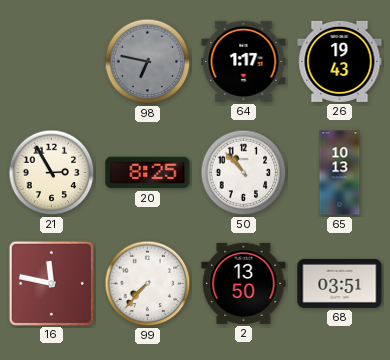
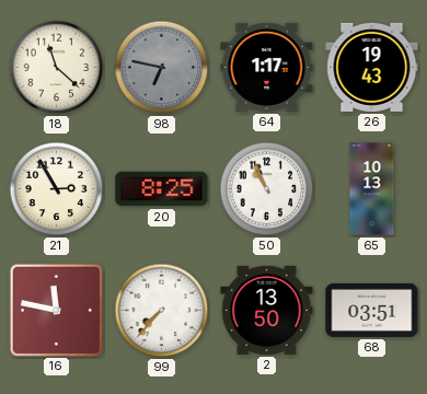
18: none -> 11:22 (57, 68)
50: 10:53 -> 10:56 (267, 189)
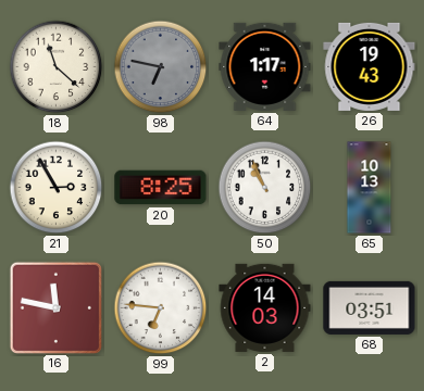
99: 7:37 -> 6:46 (161, 308)
2: 13:50 -> 14:03 (265, 307)
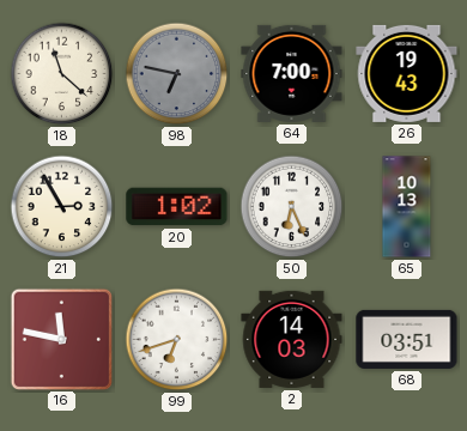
64: 1:17 -> 7:00 (292, 73)
20: 8:25 -> 1:02 (177, 207)
50: 10:56 -> 6:26 (292, 207)
99: 6:46 -> 6:42 (177, 340)
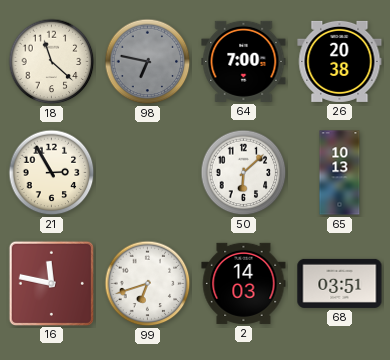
26: 19:43 -> 20:38 (340, 61)
20: 1:02 -> none (177, 207)
50: 6:26 -> 6:08 (244, 173)
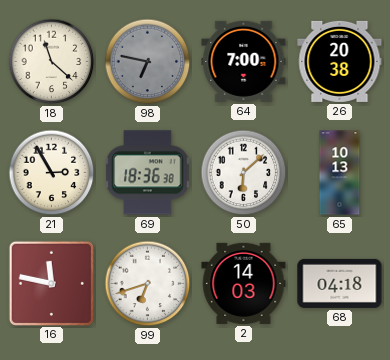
69: none -> 18:36 (148, 173)
68: 03:51 -> 04:18 (340, 283)
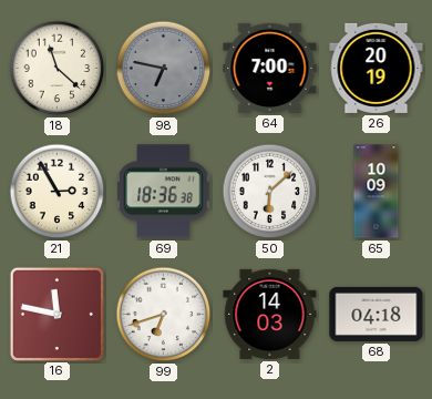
26: 20:38 -> 20:19 (377, 68)
65: 10:13 -> 10:09 (377, 192)
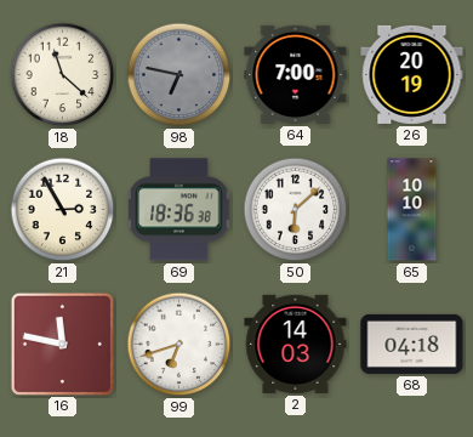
65: 10:09 -> 10:10 (412, 210)
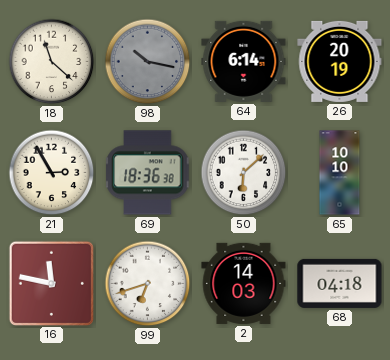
98: 6:47 -> 10:17 (148, 62)
64: 7:00 -> 6:14 (244, 61)
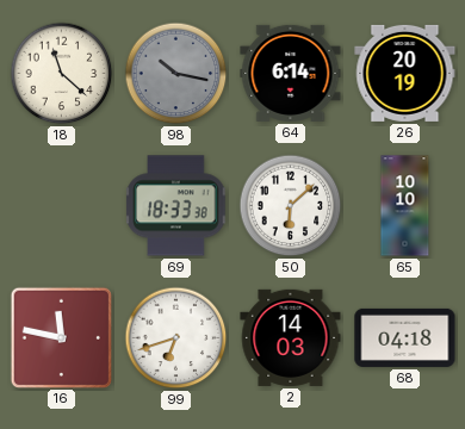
21: 2:55 -> none (52, 173)
69: 18:36 -> 18:33 (176, 206)
